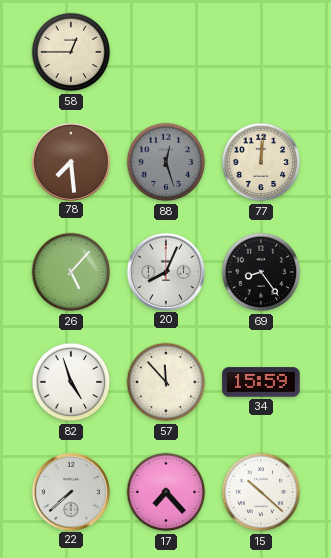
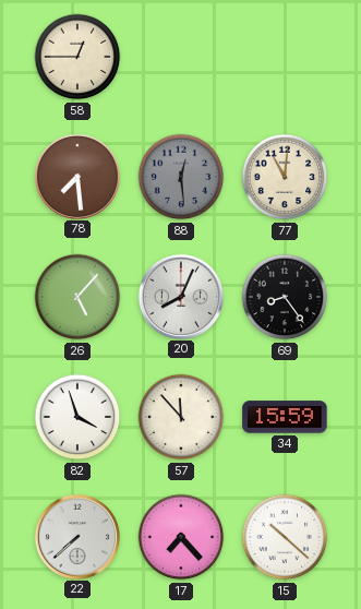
88: 12:27 -> 12:29 (181, 177)
77: 12:01 -> 11:01 (285, 177)
82: 4:57 -> 3:57 (77, 417)
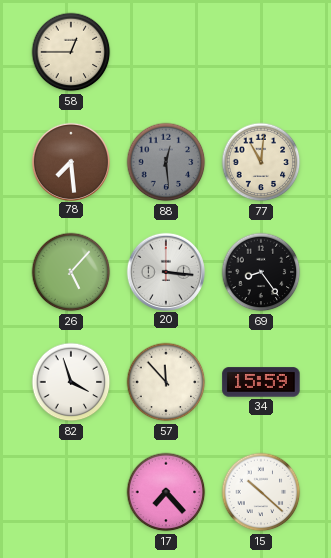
20: 8:04 -> 3:16 (165, 271)
22: 7:38 -> none (76, 536)
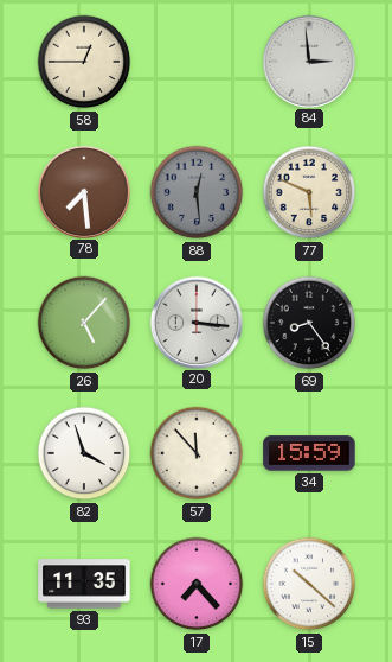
84: none -> 2:59 (308, 61)
77: 11:01 -> 5:49 (309, 192)
93: none -> 11:35 (84, 584)
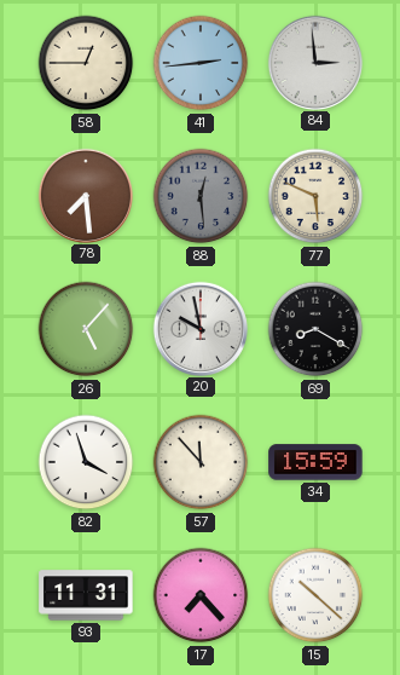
41: none -> 2:44 (201, 63)
20: 3:16 -> 9:58 (199, 328)
69: 8:24 -> 8:20 (315, 329)
93: 11:35 -> 11:31 (86, 595)
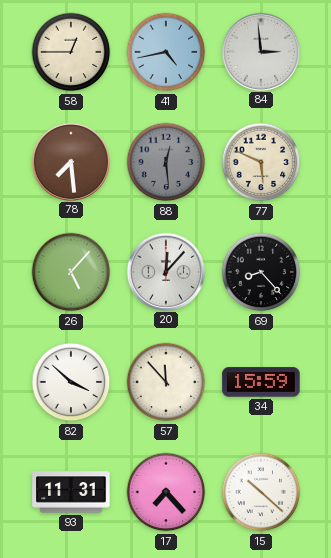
41: 2:44 -> 4:43 (166, 52)
20: 9:58 -> 12:07 (165, 271)
69: 8:20 -> 8:23 (261, 272)
82: 3:57 -> 3:52 (71, 382)
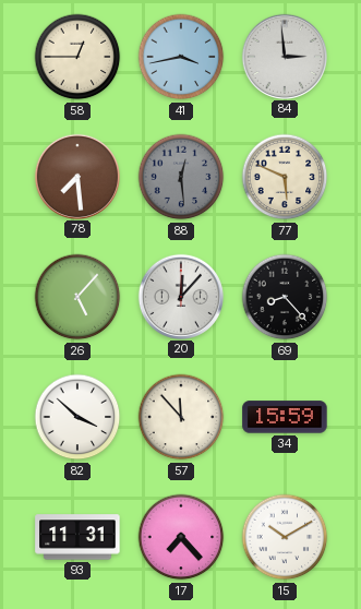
41: 4:43 -> 3:43 (181, 57)
15: 10:22 -> 10:10 (285, 537)
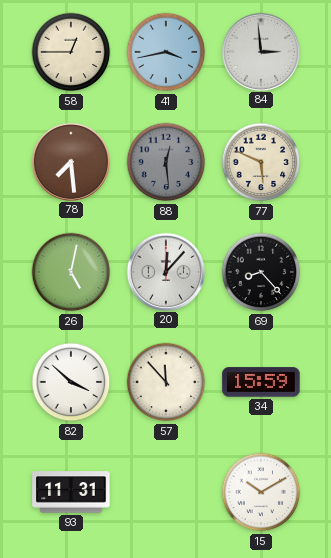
26: 5:07 -> 5:02 (71, 272)
17: 7:23 -> none (181, 537)
